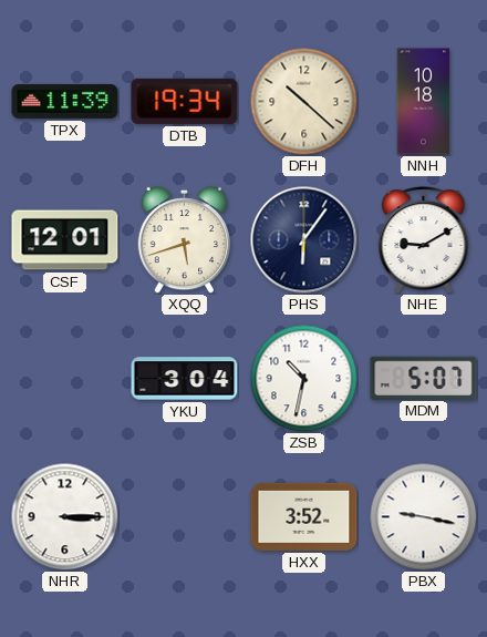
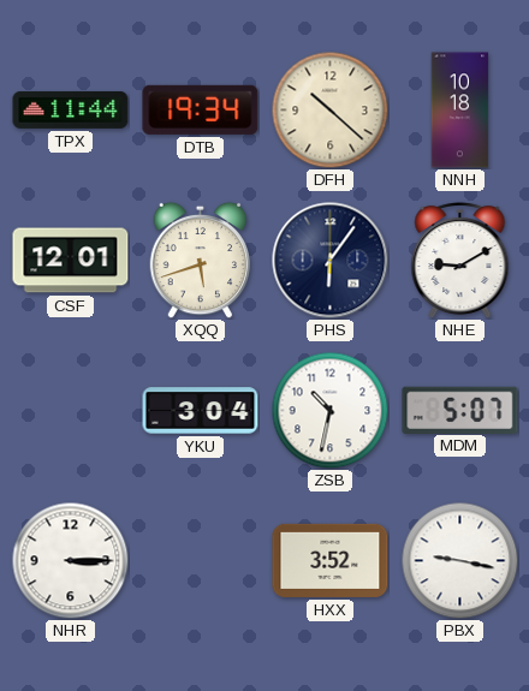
TPX: 11:39 -> 11:44 (71, 109)
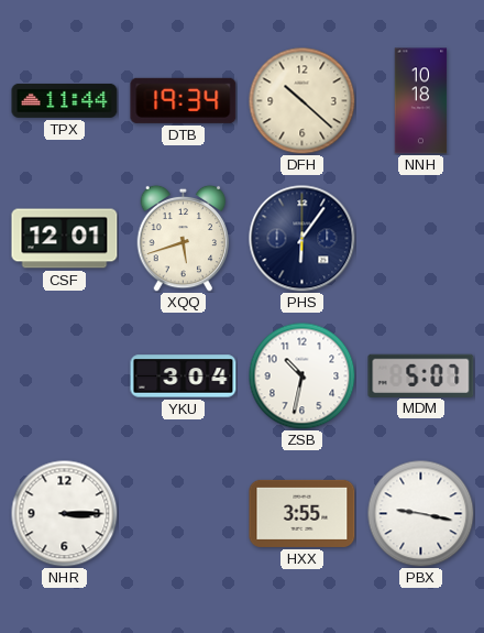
NHE: 9:10 -> none (460, 260)
HXX: 3:52 -> 3:55 (302, 513)
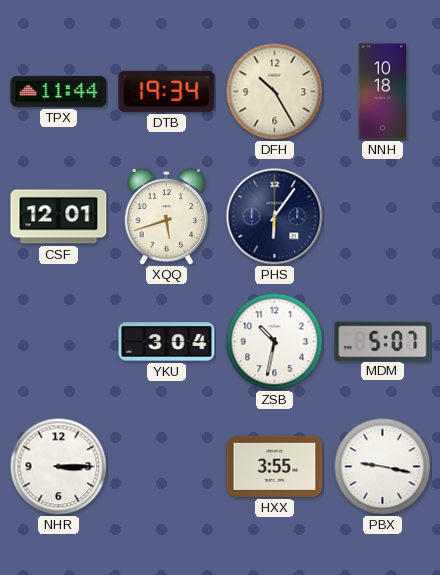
DFH: 10:22 -> 10:25 (274, 91)
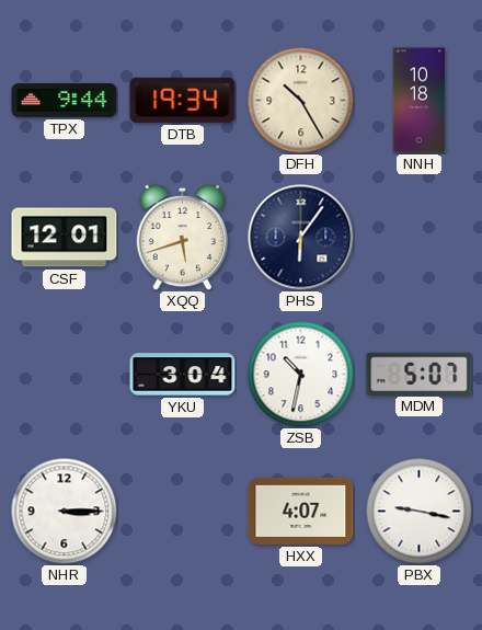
TPX: 11:44 -> 9:44 (65, 100)
HXX: 3:55 -> 4:07 (301, 511)
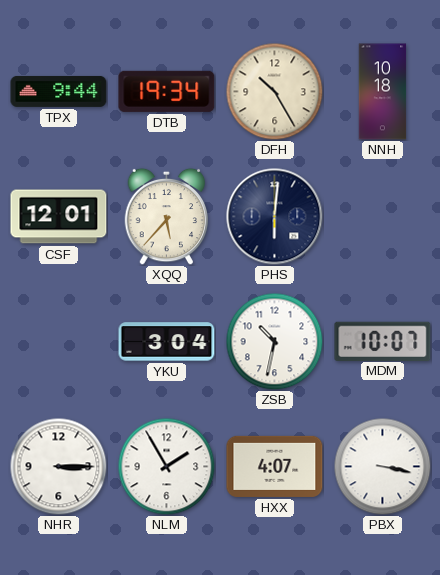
XQQ: 5:42 -> 5:37 (167, 216)
PHS: 6:06 -> 6:01 (275, 217)
MDM: 5:07 -> 10:07 (383, 341)
NLM: none -> 1:55 (166, 466)
PBX: 9:17 -> 3:17 (382, 466)
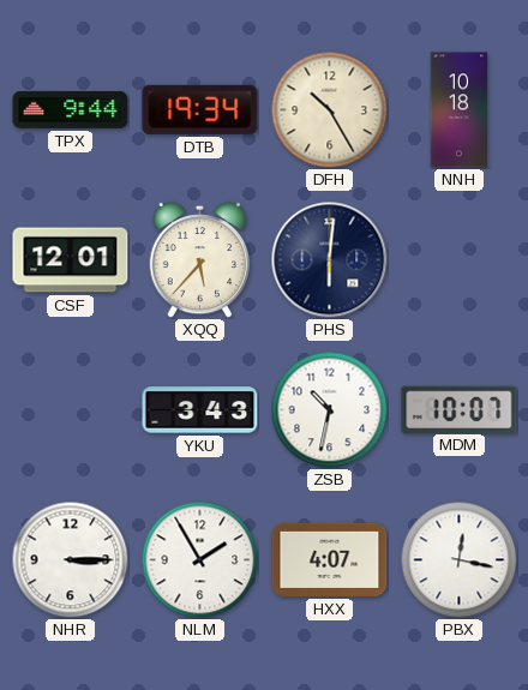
YKU: 3:04 -> 3:43 (200, 410)
PBX: 3:17 -> 12:17 (458, 559)
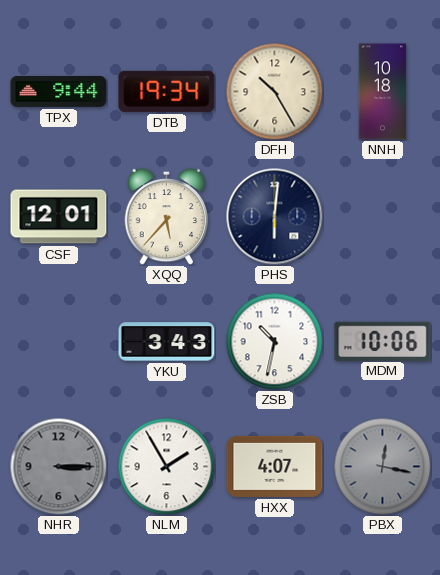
MDM: 10:07 -> 10:06 (383, 341)
NHR dial: white -> grey (58, 466)
PBX dial: white -> grey (382, 466)
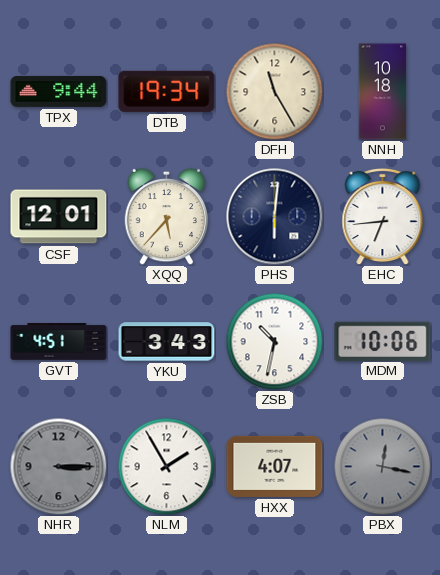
DFH: 10:25 -> 11:25 (274, 91)
EHC: none -> 6:44 (383, 216)
GVT: none -> 4:51 (59, 342)
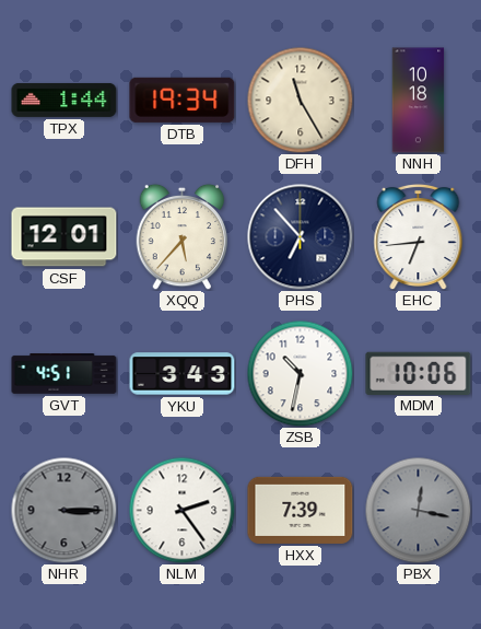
TPX: 9:44 -> 1:44 (64, 100)
PHS: 6:01 -> 6:53 (301, 237)
NLM: 1:55 -> 2:24 (181, 510)
HXX: 4:07 -> 7:39 (301, 510)
